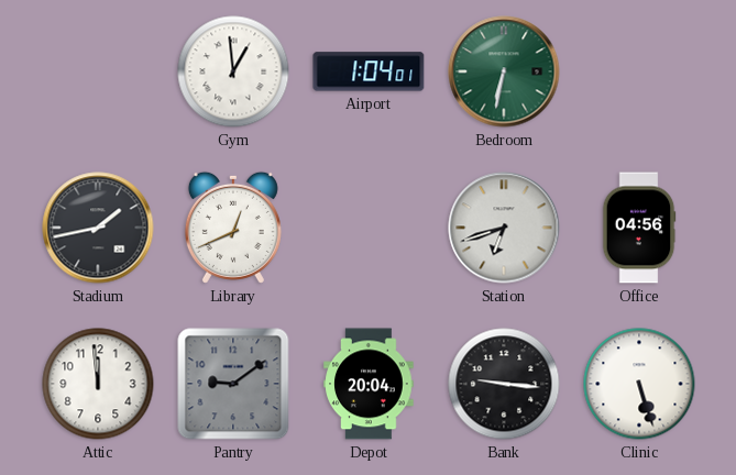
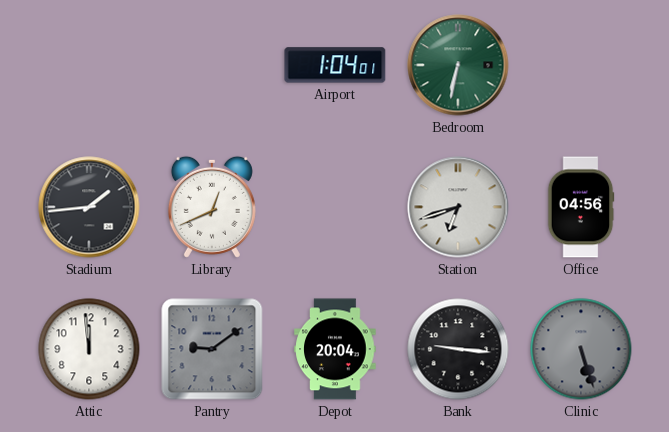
Gym: 12:59 -> none (233, 71)
Stadium: 1:43 -> 1:44 (89, 207)
Clinic dial: white -> grey (581, 349)
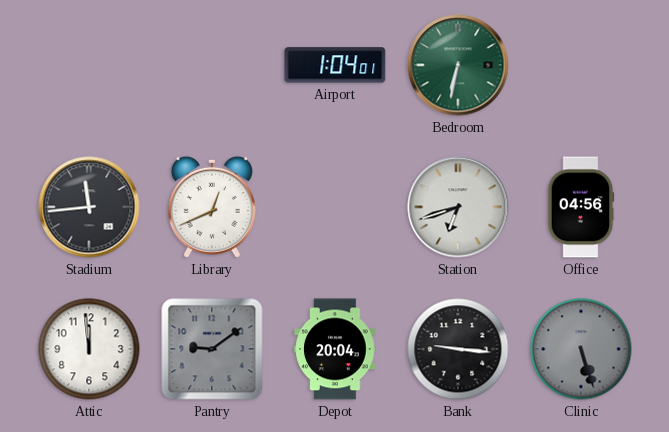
Stadium: 1:44 -> 11:44 (89, 207)
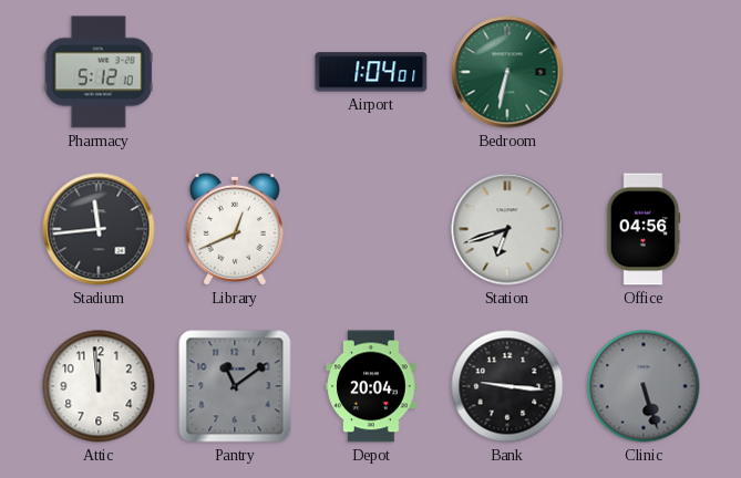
Pharmacy: none -> 5:12 (99, 72)
Pantry: 9:09 -> 11:09 (235, 386)
